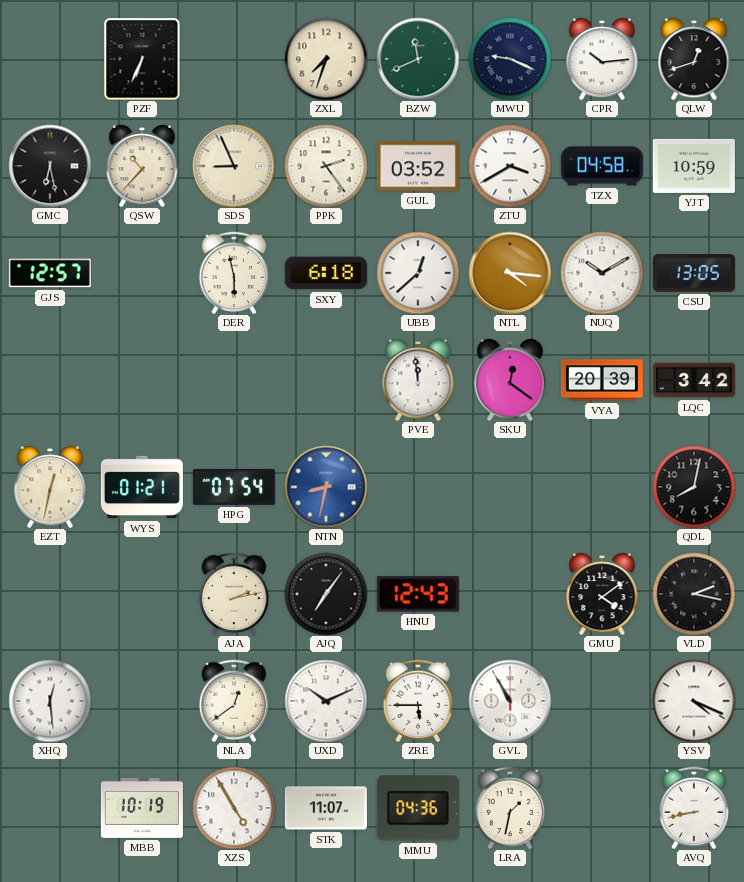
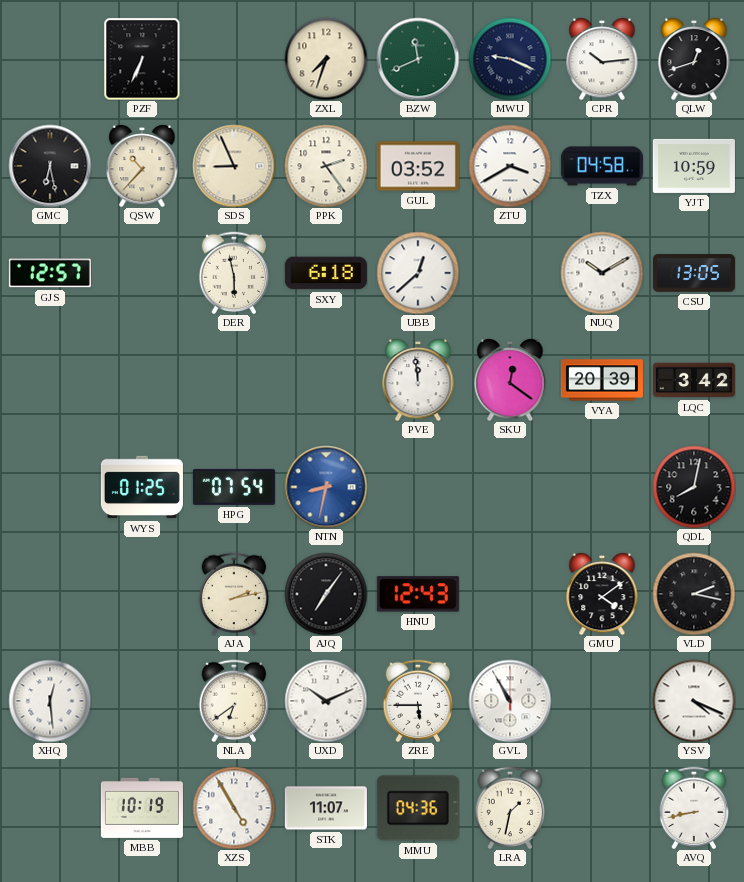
NTL: 4:16 -> none (510, 273)
EZT: 12:32 -> none (50, 487)
WYS: 01:21 -> 01:25 (142, 487)
NLA: 12:39 -> 6:39 (234, 701)
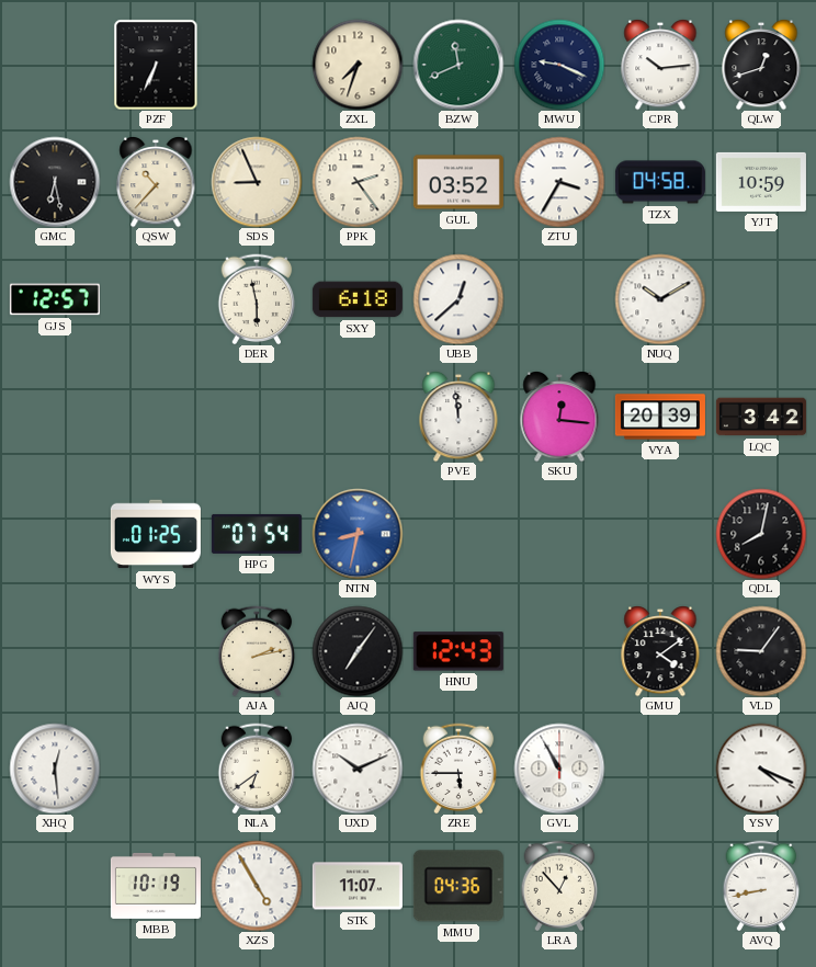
ZTU: 3:40 -> 3:35 (559, 182)
CSU: 13:05 -> none (694, 273)
SKU: 12:21 -> 12:16 (559, 417)
VLD: 2:17 -> 9:06 (761, 651)
LRA: 1:32 -> 12:53 (559, 886)
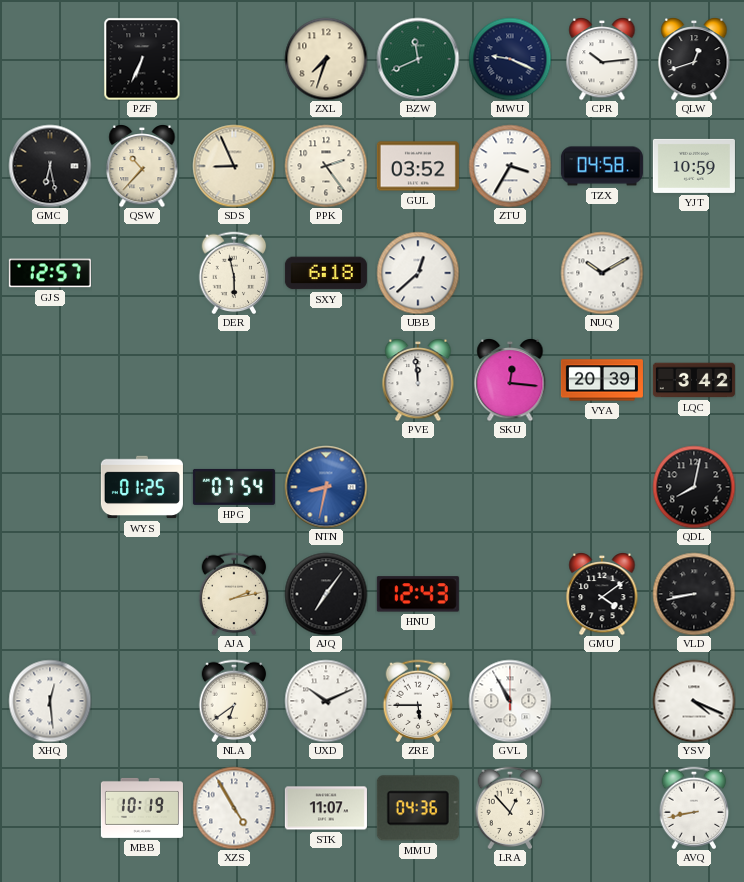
VLD: 9:06 -> 8:43 (694, 594)
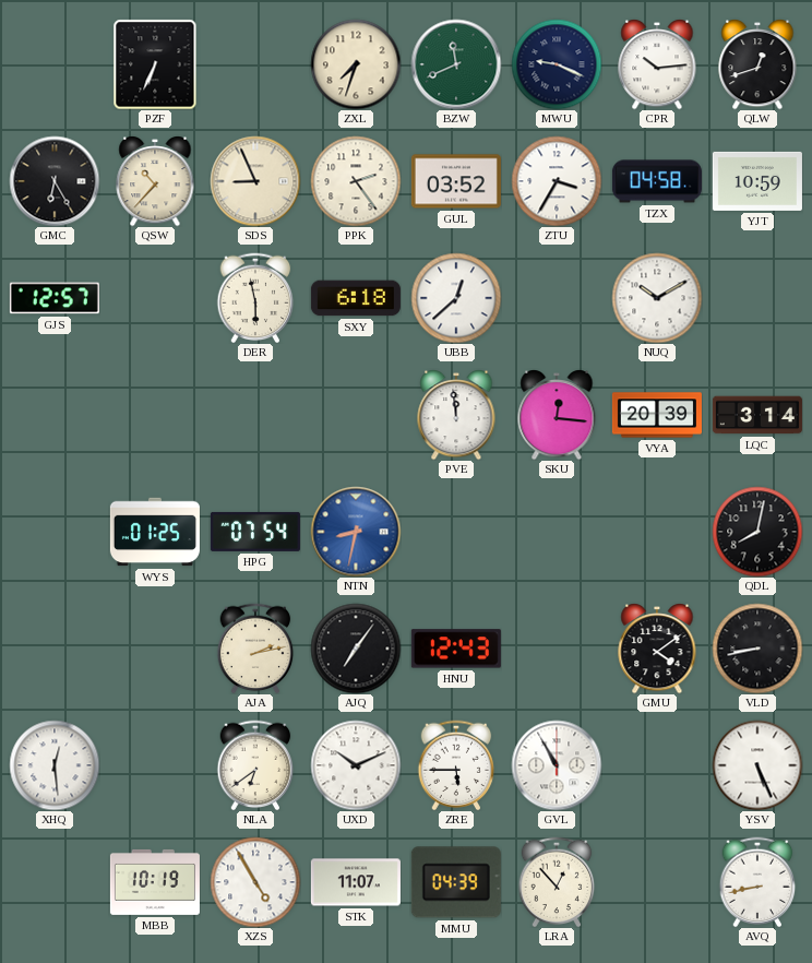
GMC: 6:28 -> 6:25 (55, 181)
LQC: 3:42 -> 3:14 (757, 415)
YSV: 4:19 -> 5:26 (757, 765)
MMU: 04:36 -> 04:39 (456, 882)
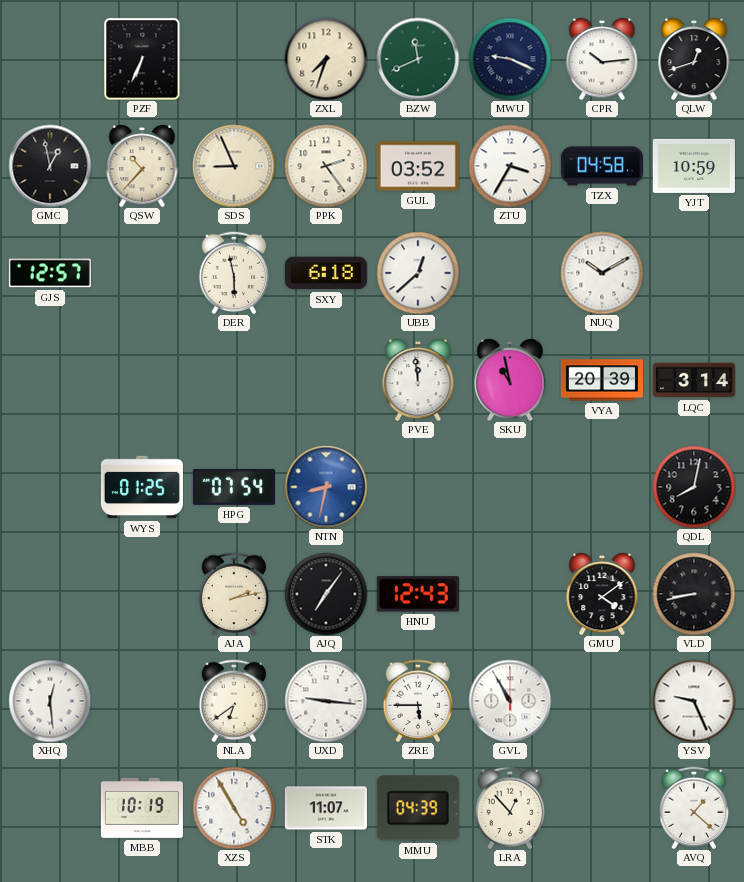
GMC: 6:25 -> 12:58 (50, 166)
SKU: 12:16 -> 10:58 (510, 380)
UXD: 10:11 -> 9:16 (326, 701)
YSV: 5:26 -> 9:26 (694, 701)
AVQ: 8:43 -> 1:22 (694, 808)
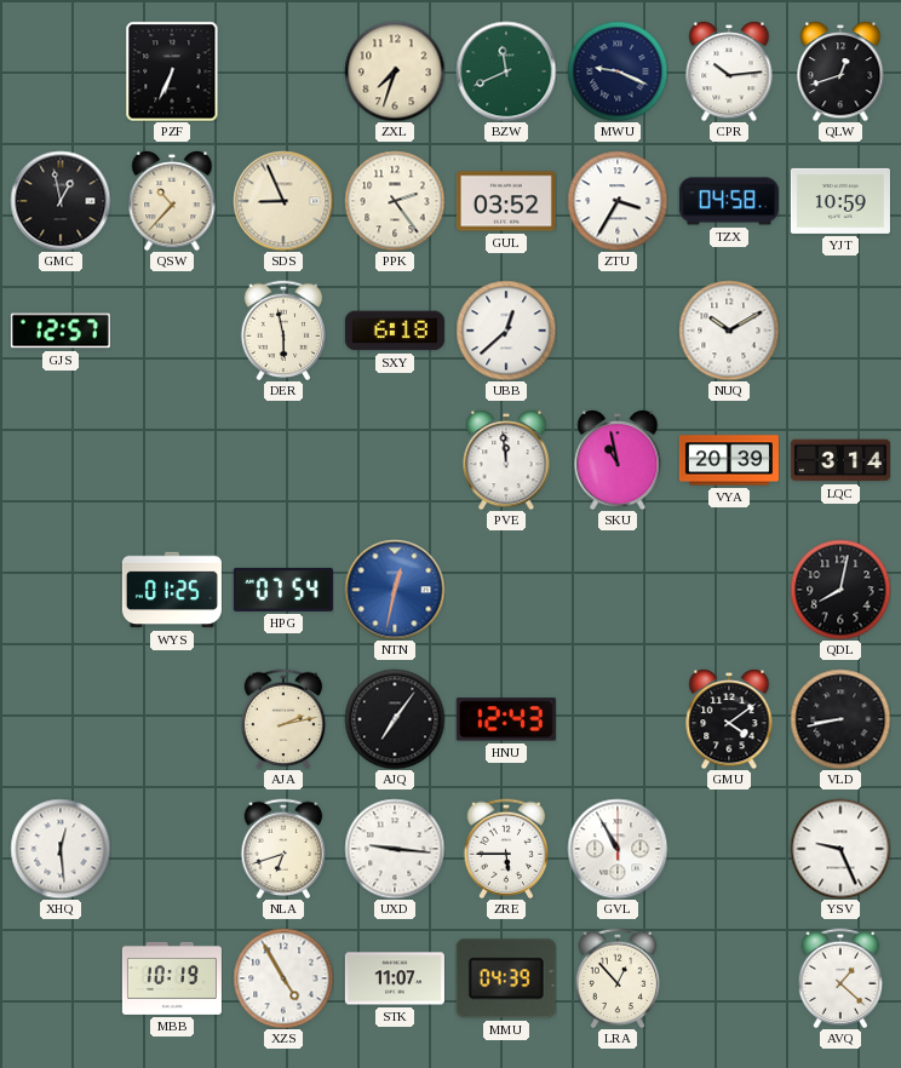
NTN: 8:32 -> 12:32 (395, 590)
NLA: 6:39 -> 6:42 (283, 849)
